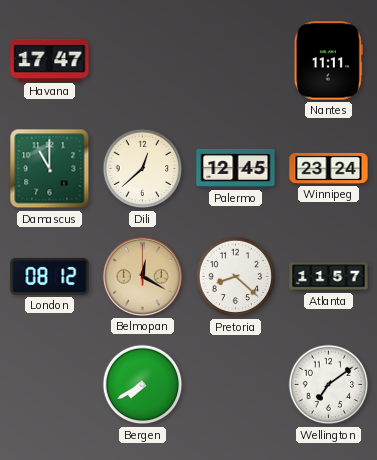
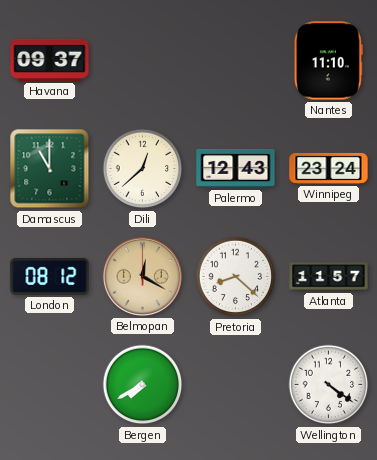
Havana: 17:47 -> 09:37 (50, 60)
Nantes: 11:11 -> 11:10 (328, 61)
Palermo: 12:45 -> 12:43 (236, 168)
Wellington: 7:09 -> 4:21 (329, 385)
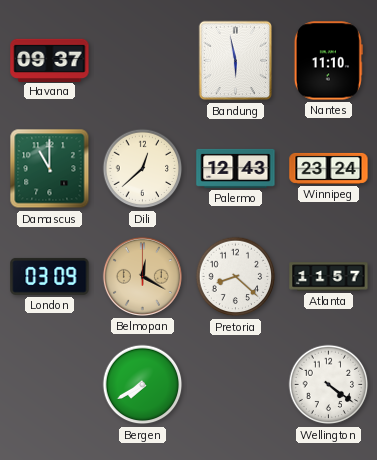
Bandung: none -> 5:58 (236, 61)
London: 08:12 -> 03:09 (50, 276)
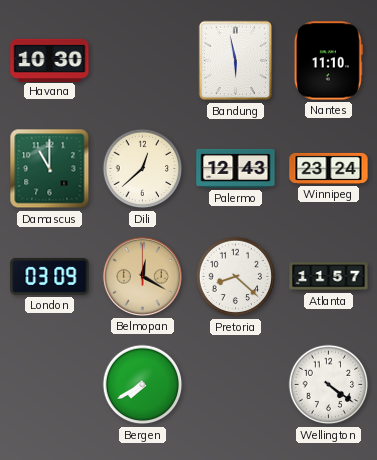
Havana: 09:37 -> 10:30 (50, 60)
